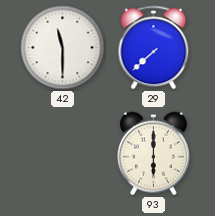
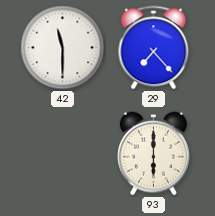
29: 7:38 -> 7:23 (154, 48)
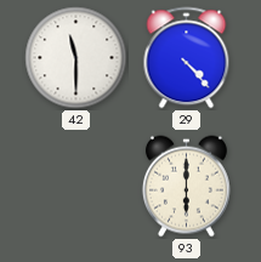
29: 7:23 -> 4:23 (187, 58)
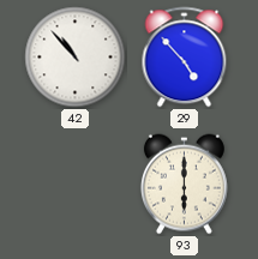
42: 11:30 -> 10:53 (76, 58)
29: 4:23 -> 4:53 (185, 58)
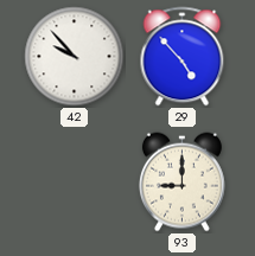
42: 10:53 -> 9:53 (75, 57)
93: 6:00 -> 9:00 (181, 183)
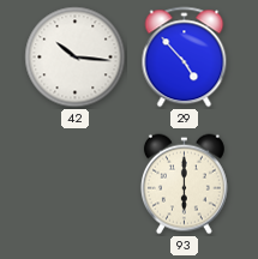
42: 9:53 -> 10:16 (76, 58)
93: 9:00 -> 6:00 (184, 185)
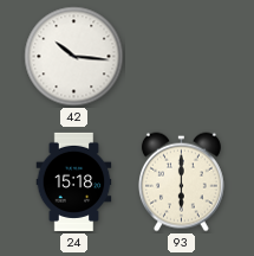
29: 4:53 -> none (185, 58)
24: none -> 15:18 (74, 181)
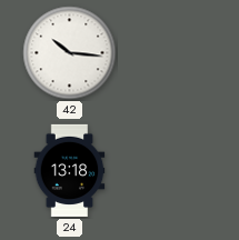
24: 15:18 -> 13:18 (70, 170)
93: 6:00 -> none (181, 183)
